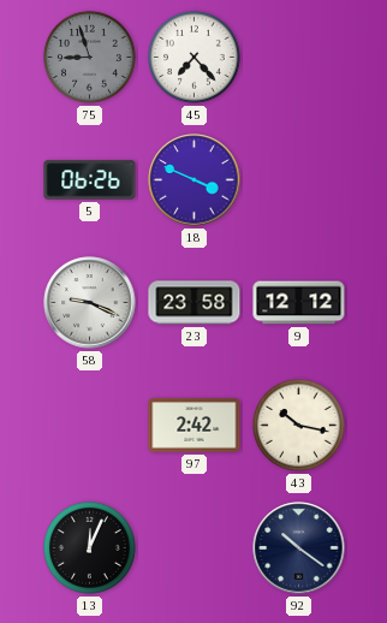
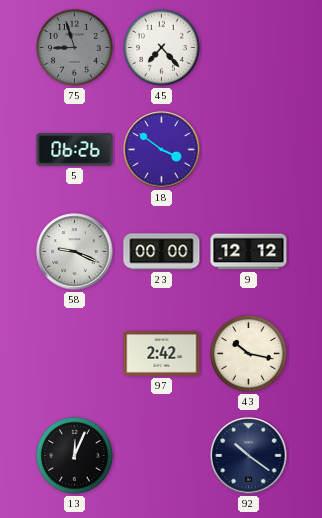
18: 3:49 -> 3:51 (162, 150)
23: 23:58 -> 00:00 (162, 252)
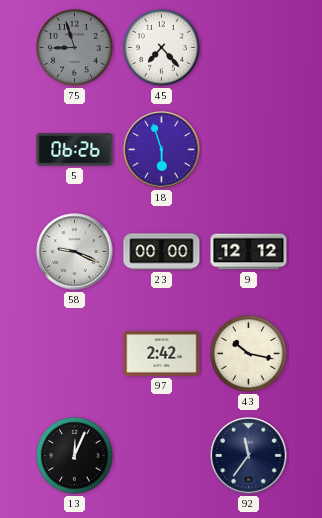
18: 3:51 -> 5:57 (162, 150)
92: 10:21 -> 11:36 (249, 456)
